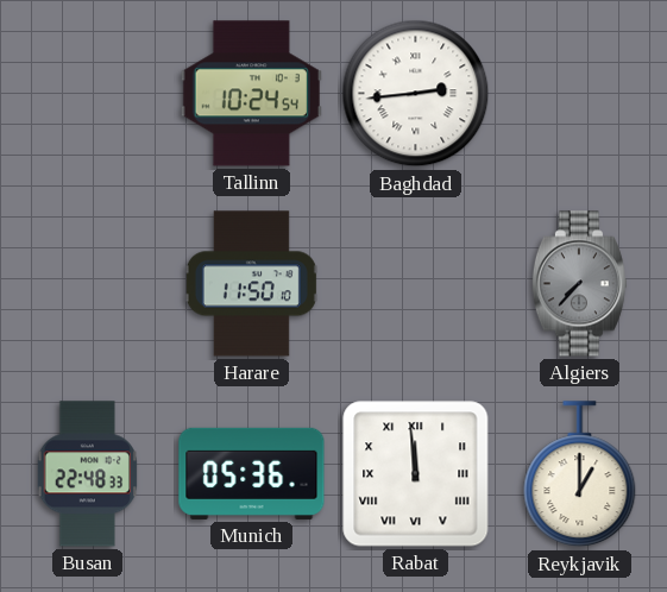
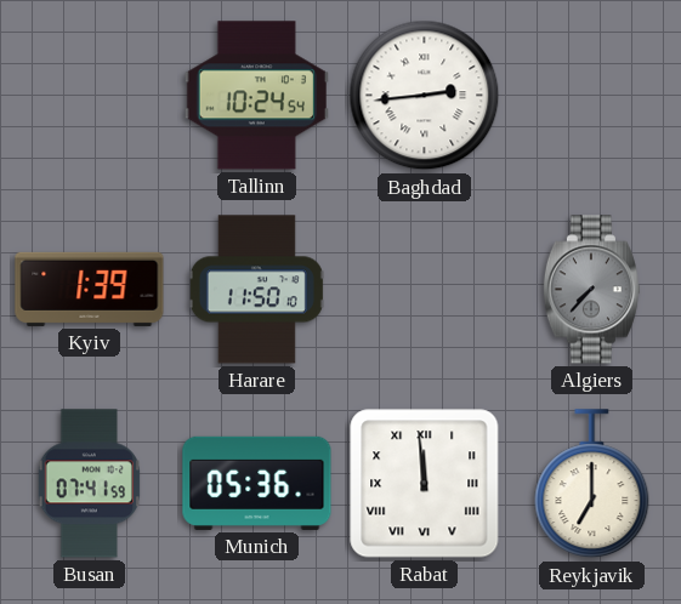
Kyiv: none -> 1:39 (90, 289)
Busan: 22:48 -> 07:41 (89, 484)
Reykjavik: 1:00 -> 7:00 (592, 484)
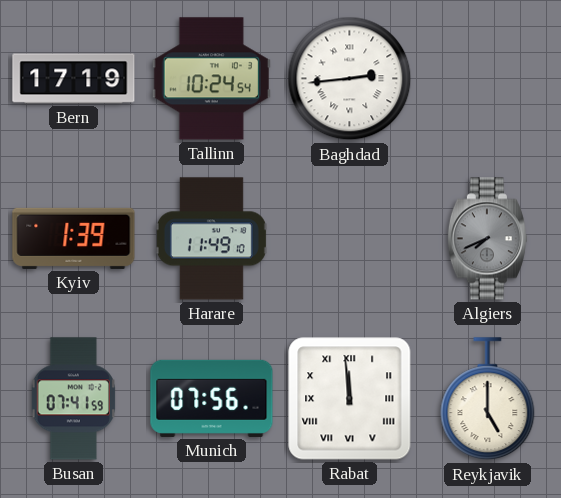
Bern: none -> 17:19 (74, 79)
Harare: 11:50 -> 11:49 (211, 239)
Algiers: 7:37 -> 7:41 (487, 239)
Munich: 05:36 -> 07:56 (212, 398)
Reykjavik: 7:00 -> 5:00 (488, 399)
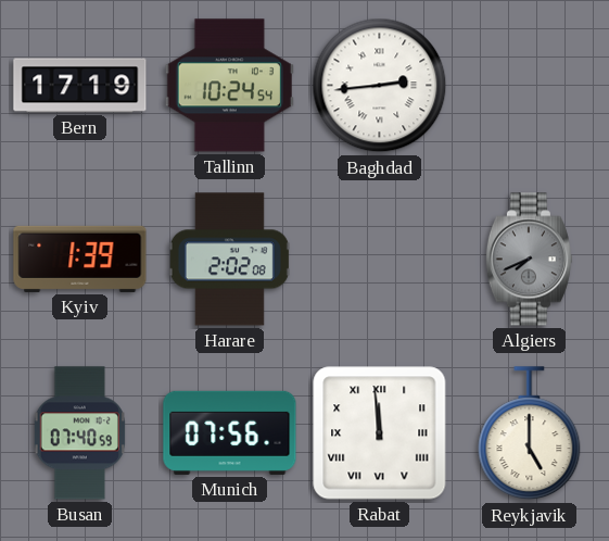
Harare: 11:49 -> 2:02 (229, 260)
Busan: 07:41 -> 07:40 (79, 433)
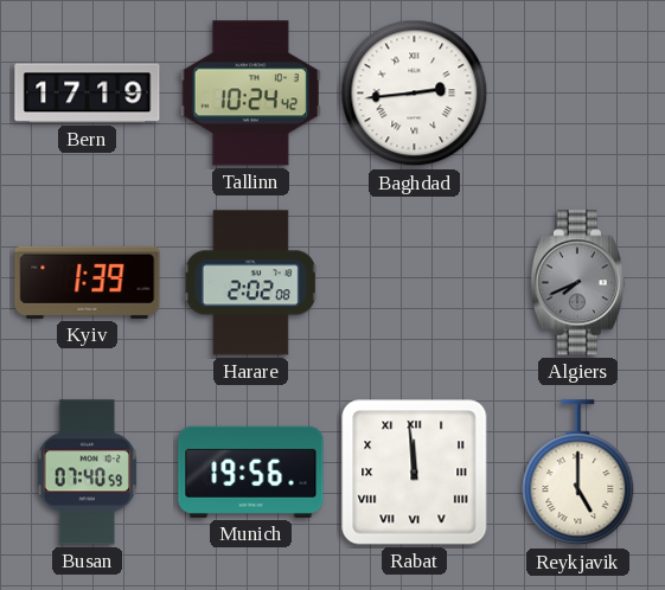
Tallinn: 10:24:54 -> 10:24:42 (250, 94)
Munich: 07:56 -> 19:56 (251, 472)
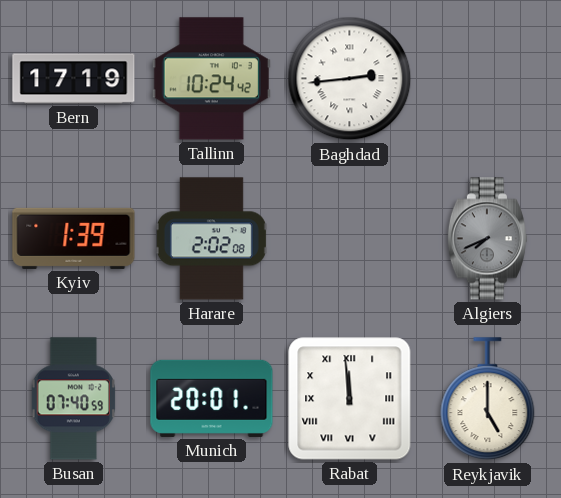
Munich: 19:56 -> 20:01 (212, 398)
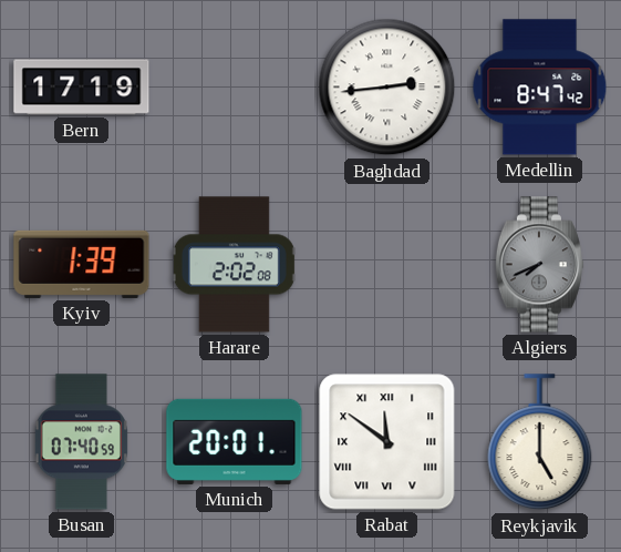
Tallinn: 10:24 -> none (211, 79)
Medellin: none -> 8:47 (540, 88)
Rabat: 11:59 -> 11:51 (387, 442)
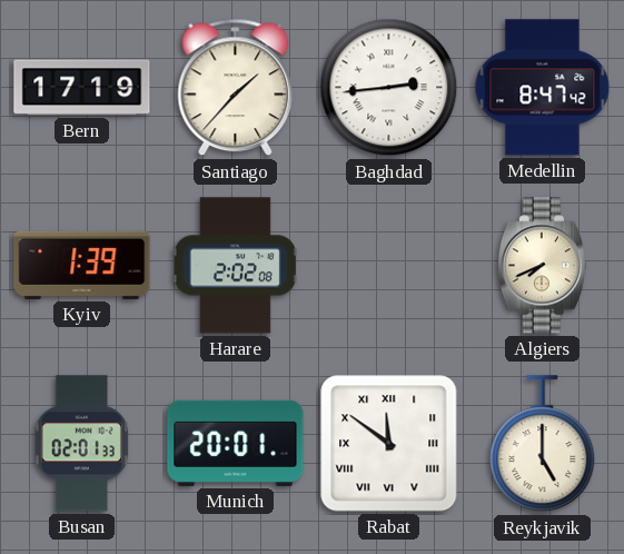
Santiago: none -> 1:37 (236, 88)
Algiers dial: grey -> cream (542, 266)
Busan: 07:40 -> 02:01 (81, 444)
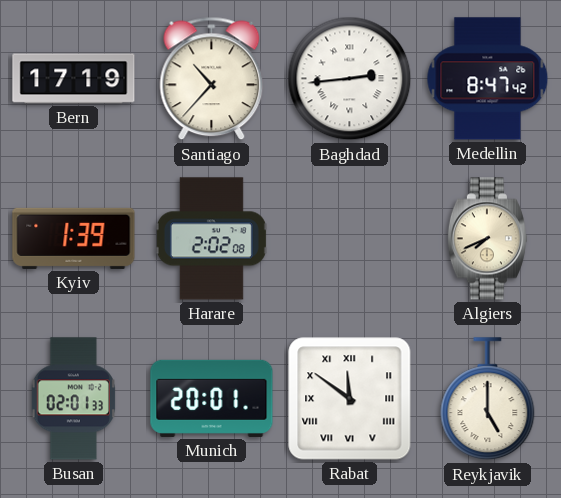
Santiago: 1:37 -> 10:37 (212, 79)
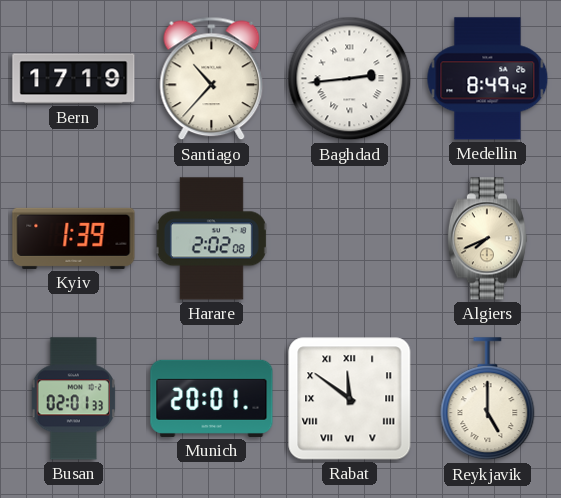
Medellin: 8:47 -> 8:49 (488, 79)
